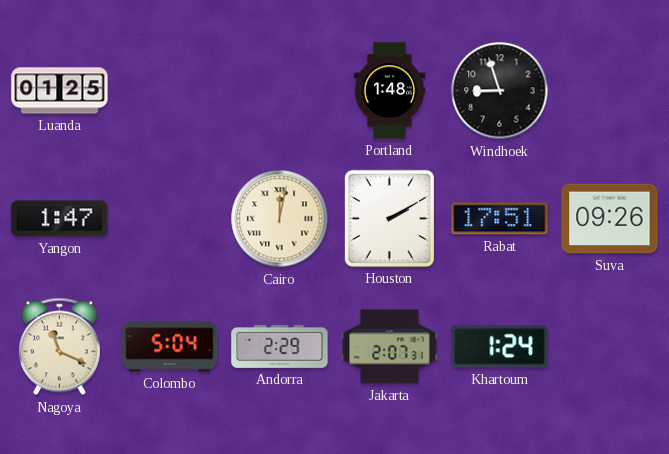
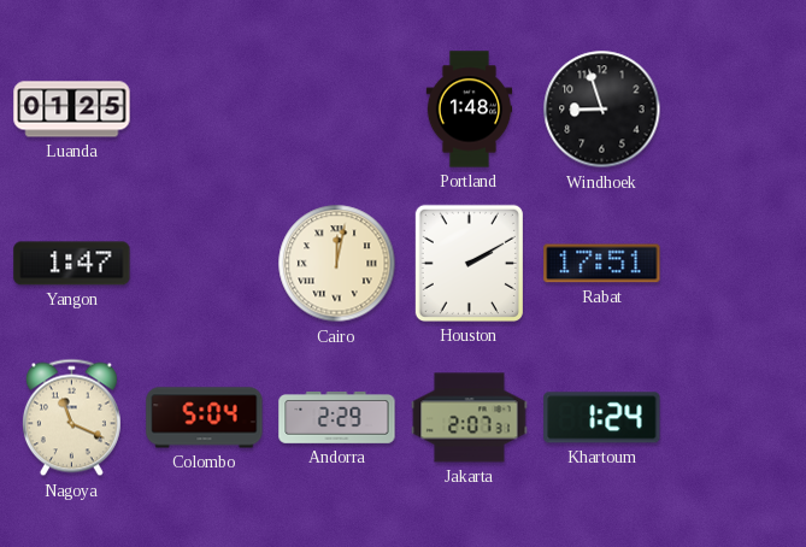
Suva: 09:26 -> none (610, 219)
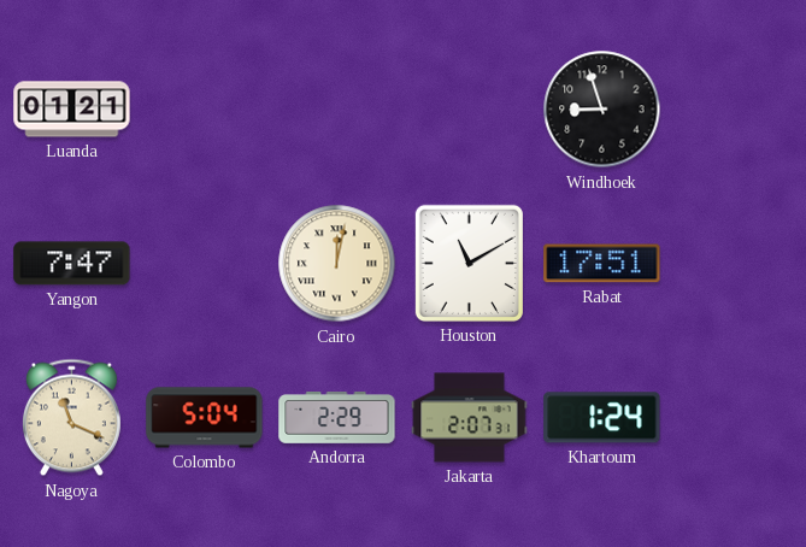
Luanda: 01:25 -> 01:21 (72, 110)
Portland: 1:48 -> none (470, 110)
Yangon: 1:47 -> 7:47 (72, 264)
Houston: 2:10 -> 11:10 (469, 263)
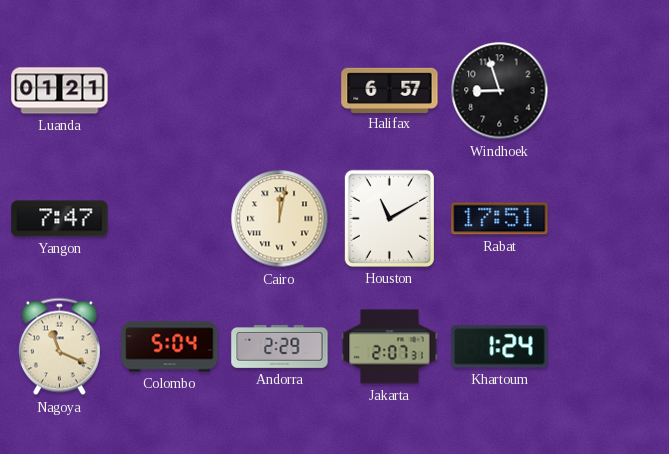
Halifax: none -> 6:57 (390, 90)
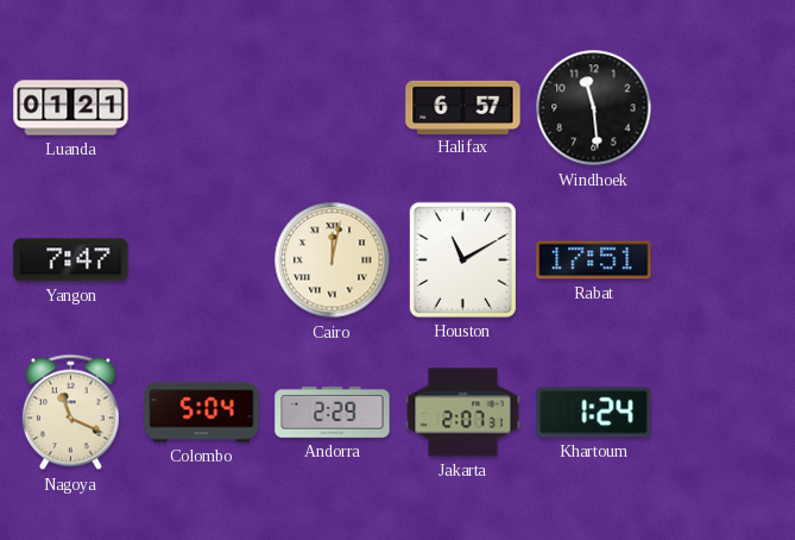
Windhoek: 8:57 -> 11:29 (594, 108)
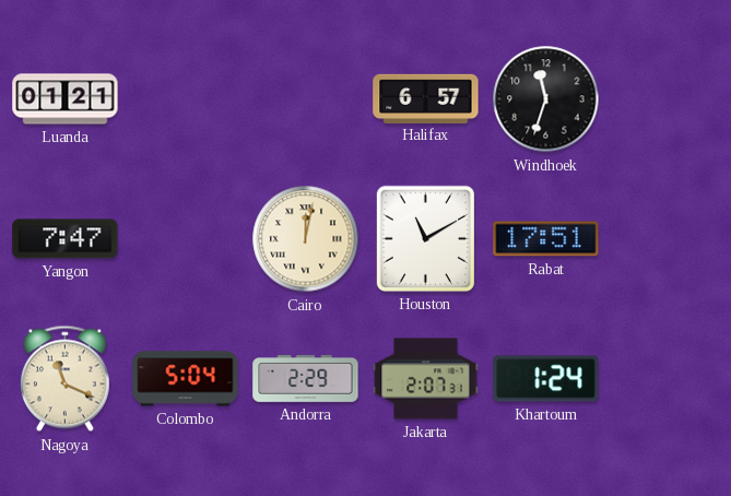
Windhoek: 11:29 -> 11:33 (546, 99)
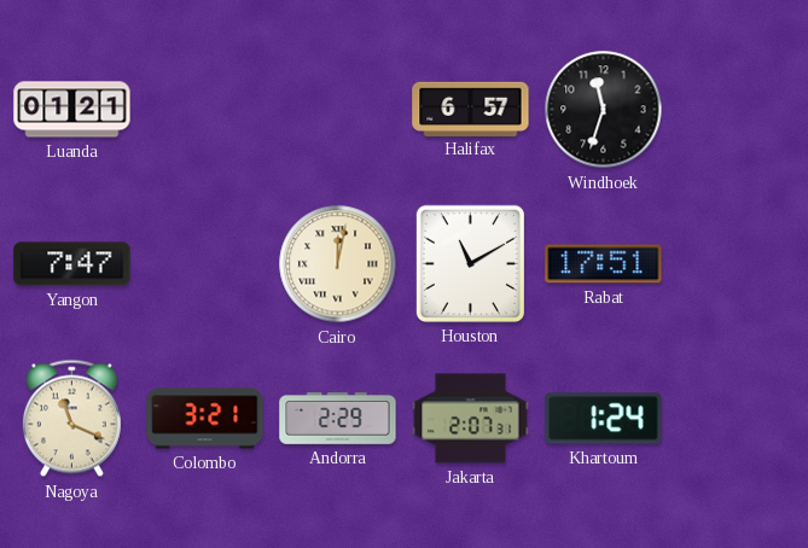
Colombo: 5:04 -> 3:21 (205, 419)
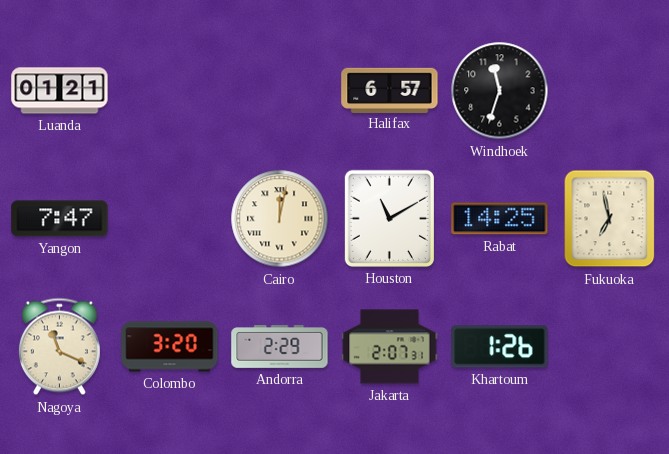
Rabat: 17:51 -> 14:25 (500, 219)
Fukuoka: none -> 6:58 (610, 219)
Colombo: 3:21 -> 3:20 (170, 347)
Khartoum: 1:24 -> 1:26 (500, 347)
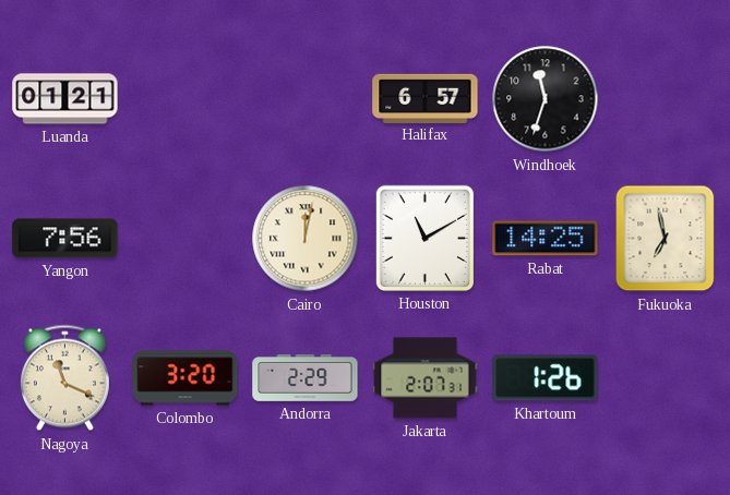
Yangon: 7:47 -> 7:56 (65, 239)
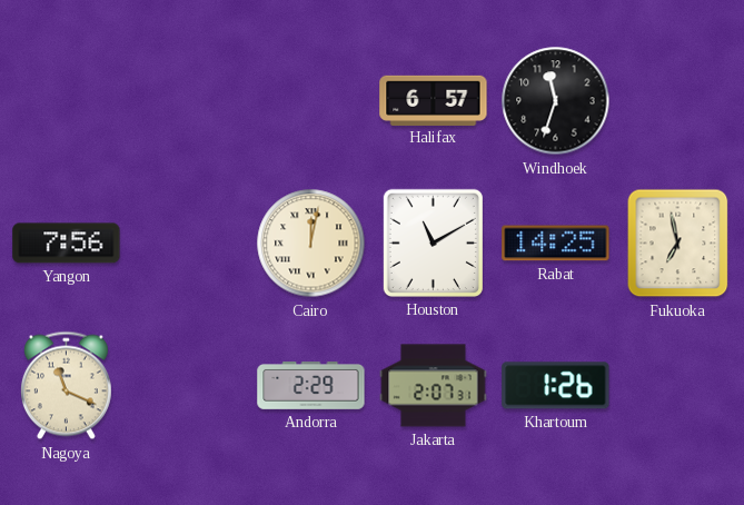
Luanda: 01:21 -> none (65, 99)
Colombo: 3:20 -> none (186, 378)
